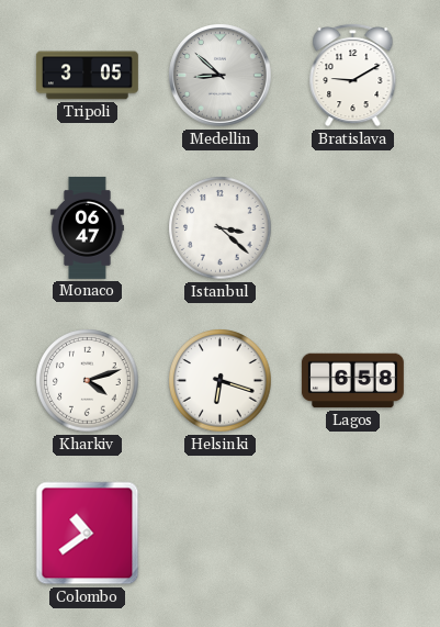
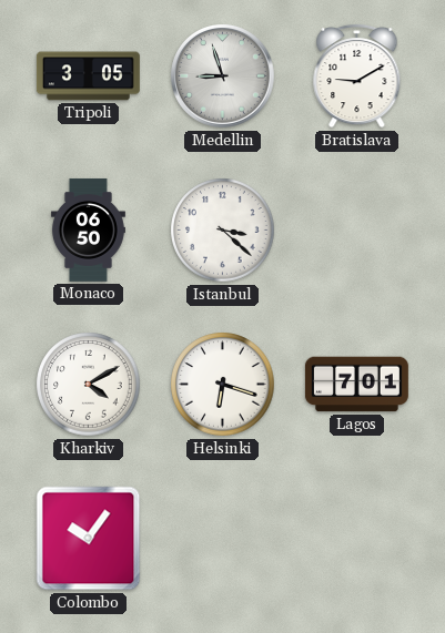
Medellin: 8:52 -> 8:57 (223, 76)
Monaco: 06:47 -> 06:50 (88, 229)
Kharkiv: 4:12 -> 4:10 (89, 385)
Lagos: 6:58 -> 7:01 (356, 385)
Colombo: 10:39 -> 10:06 (89, 539)
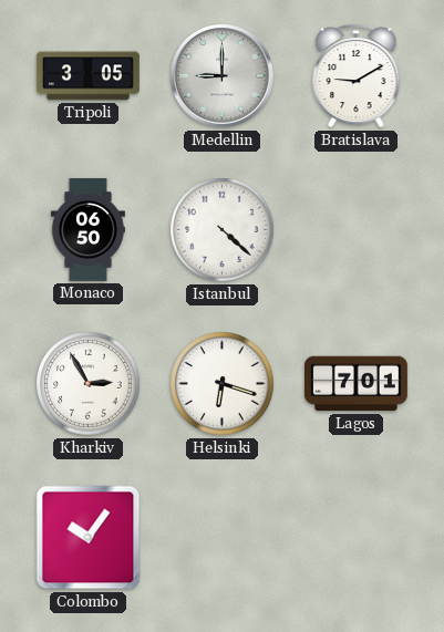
Medellin: 8:57 -> 9:00 (223, 76)
Istanbul: 3:22 -> 4:22 (223, 230)
Kharkiv: 4:10 -> 2:55 (89, 384)
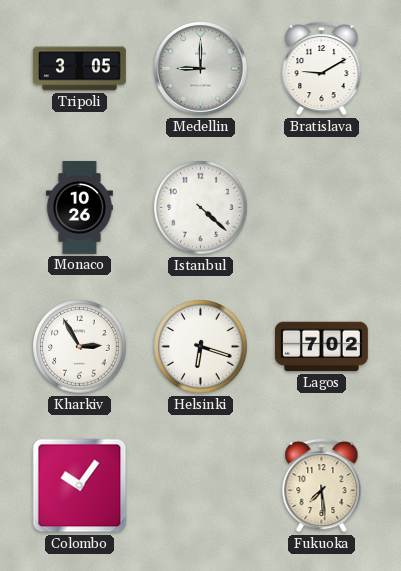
Monaco: 06:50 -> 10:26 (79, 207)
Lagos: 7:01 -> 7:02 (321, 347)
Fukuoka: none -> 7:29 (322, 485)
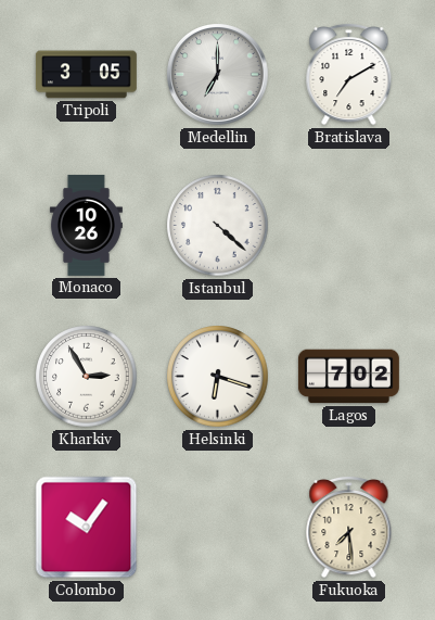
Medellin: 9:00 -> 7:00 (218, 75)
Bratislava: 9:10 -> 7:10 (349, 74)
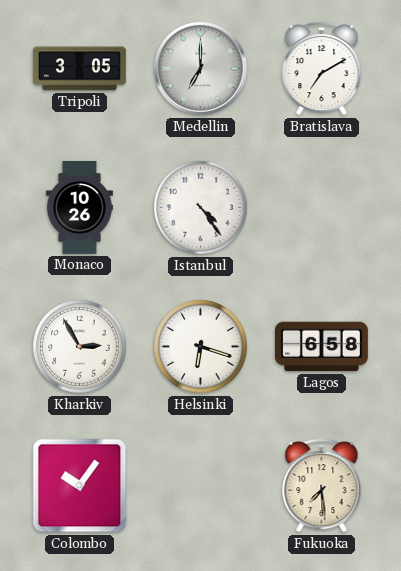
Istanbul: 4:22 -> 4:24 (201, 208)
Lagos: 7:02 -> 6:58 (321, 347)
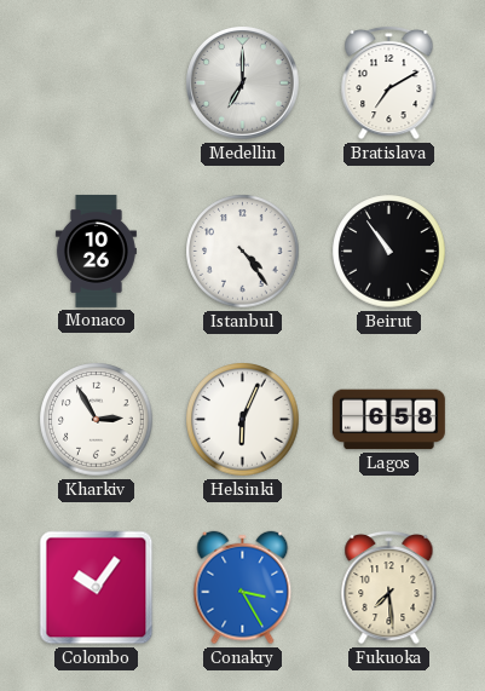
Tripoli: 3:05 -> none (79, 69)
Beirut: none -> 10:54 (389, 252)
Helsinki: 6:18 -> 6:04 (243, 420)
Conakry: none -> 3:25 (243, 588)
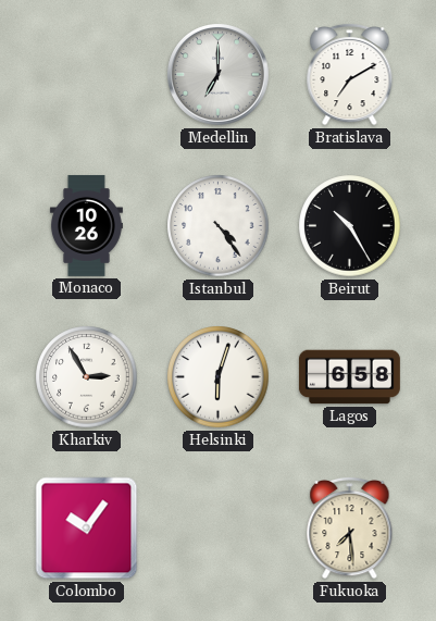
Beirut: 10:54 -> 10:25 (350, 226)
Helsinki: 6:04 -> 6:03 (219, 377)
Conakry: 3:25 -> none (243, 588)
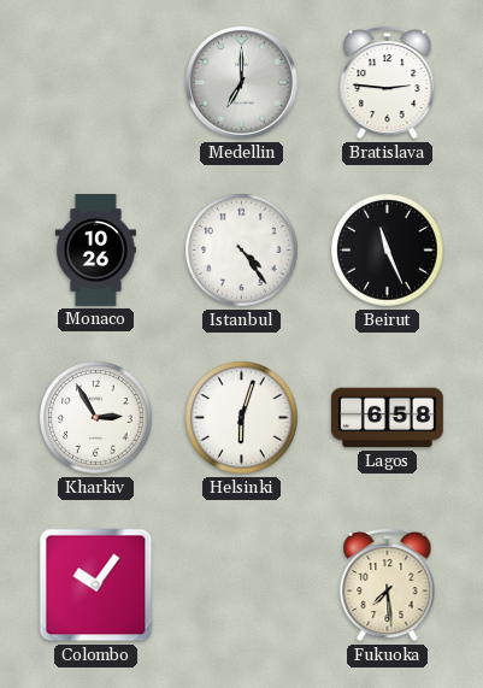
Bratislava: 7:10 -> 2:46 (388, 82)
Beirut: 10:25 -> 11:26 (388, 251)
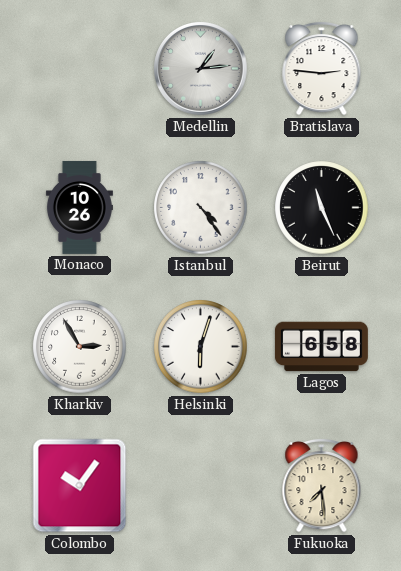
Medellin: 7:00 -> 1:14 (201, 69)
